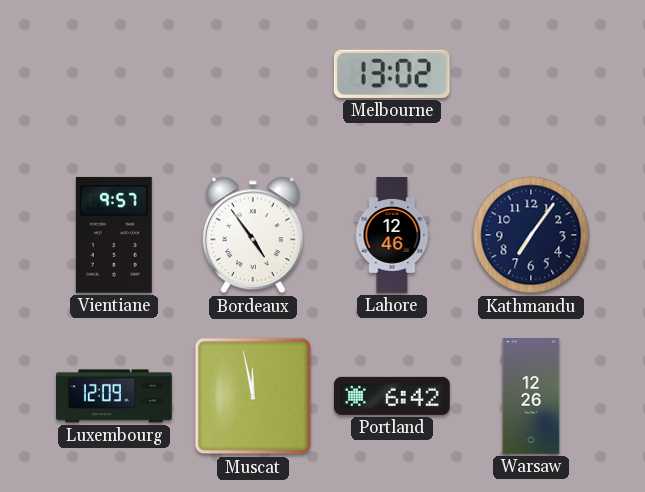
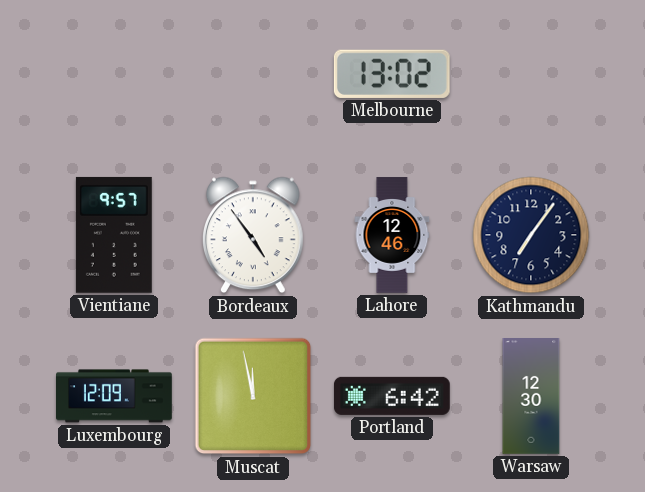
Warsaw: 12:26 -> 12:30 (531, 396)
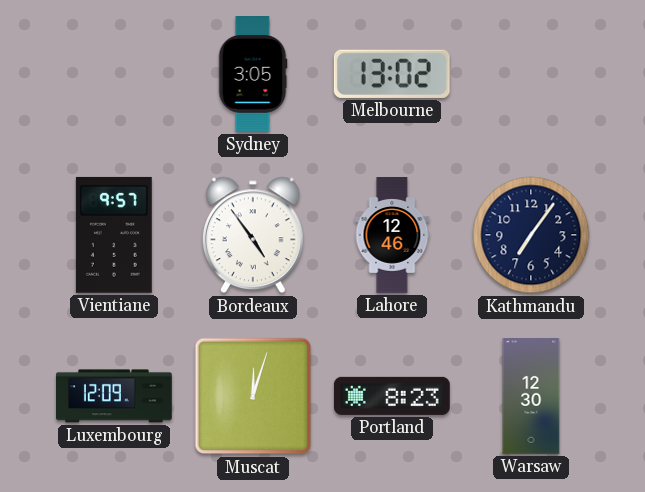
Sydney: none -> 3:05 (253, 75)
Muscat: 11:58 -> 12:03 (253, 396)
Portland: 6:42 -> 8:23 (392, 396)
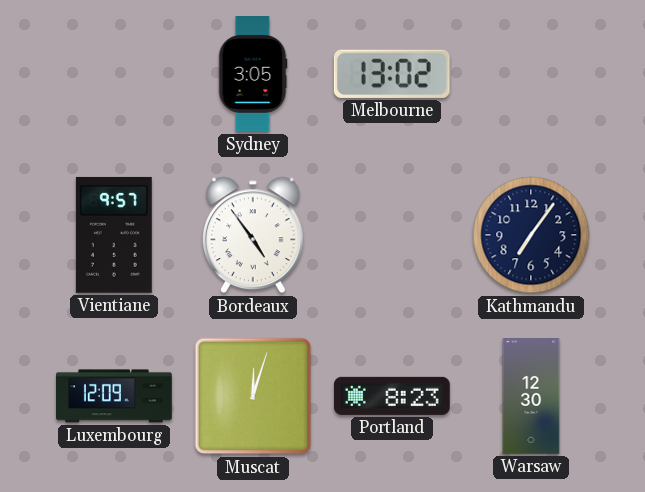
Lahore: 12:46 -> none (392, 235)
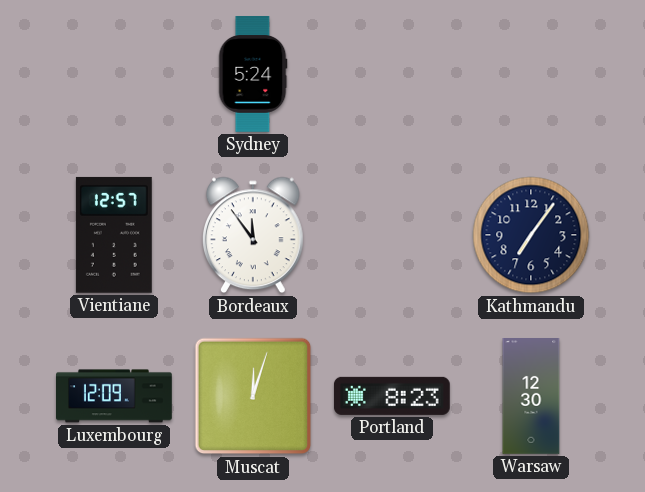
Sydney: 3:05 -> 5:24 (253, 75)
Melbourne: 13:02 -> none (392, 74)
Vientiane: 9:57 -> 12:57 (114, 235)
Bordeaux: 4:54 -> 11:54 (254, 235)
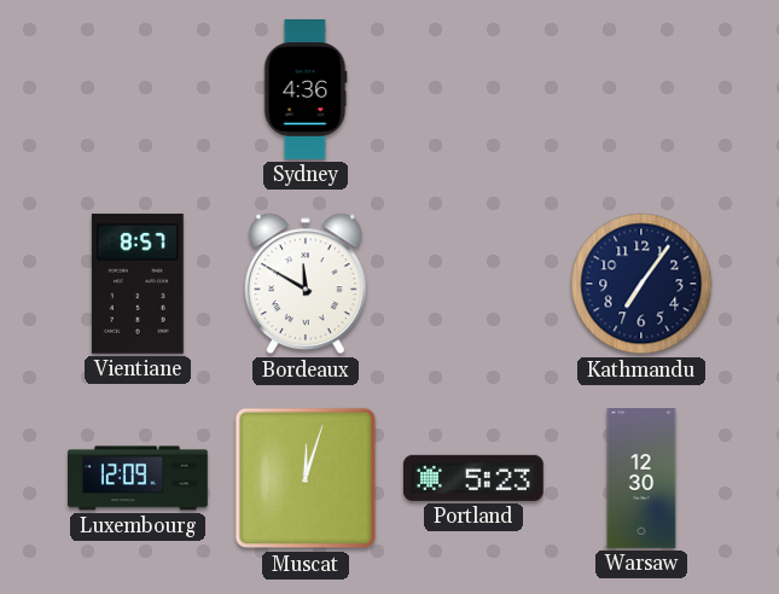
Sydney: 5:24 -> 4:36 (306, 91)
Vientiane: 12:57 -> 8:57 (138, 284)
Bordeaux: 11:54 -> 11:50 (307, 284)
Portland: 8:23 -> 5:23 (473, 478)
